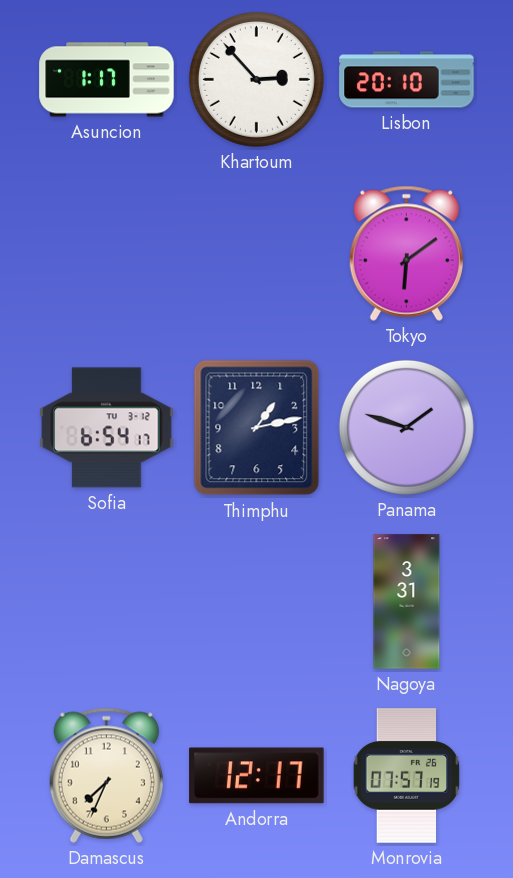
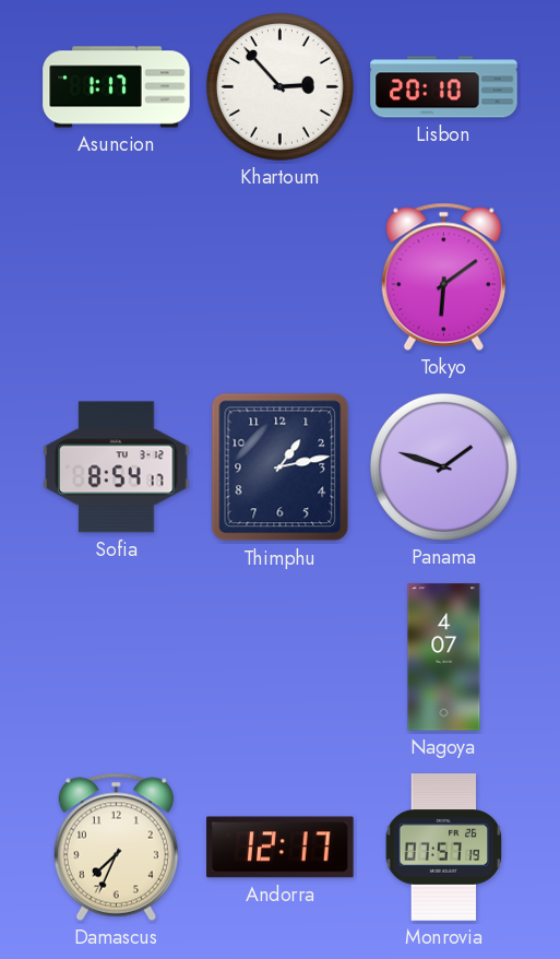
Sofia: 6:54 -> 8:54 (117, 467)
Nagoya: 3:31 -> 4:07 (444, 658)
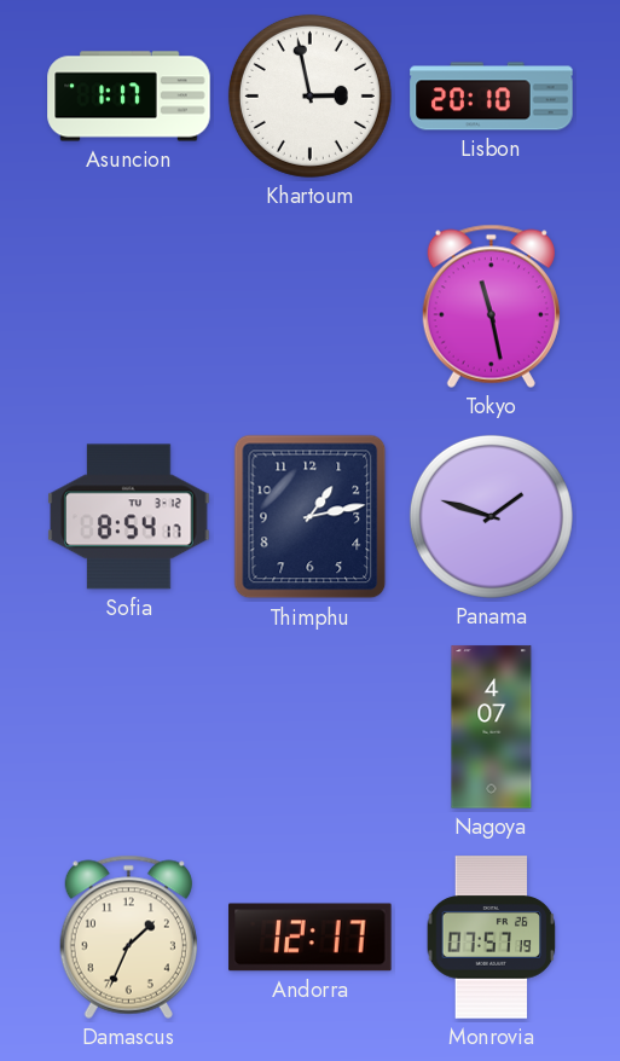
Khartoum: 2:53 -> 2:58 (309, 95)
Tokyo: 6:09 -> 11:28 (491, 306)
Damascus: 7:34 -> 1:34 (128, 937)
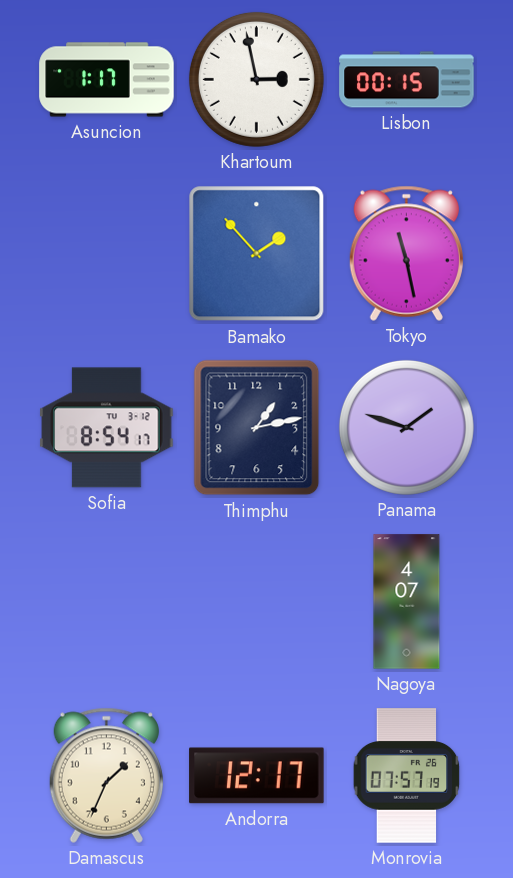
Lisbon: 20:10 -> 00:15 (407, 80)
Bamako: none -> 1:53 (257, 254)
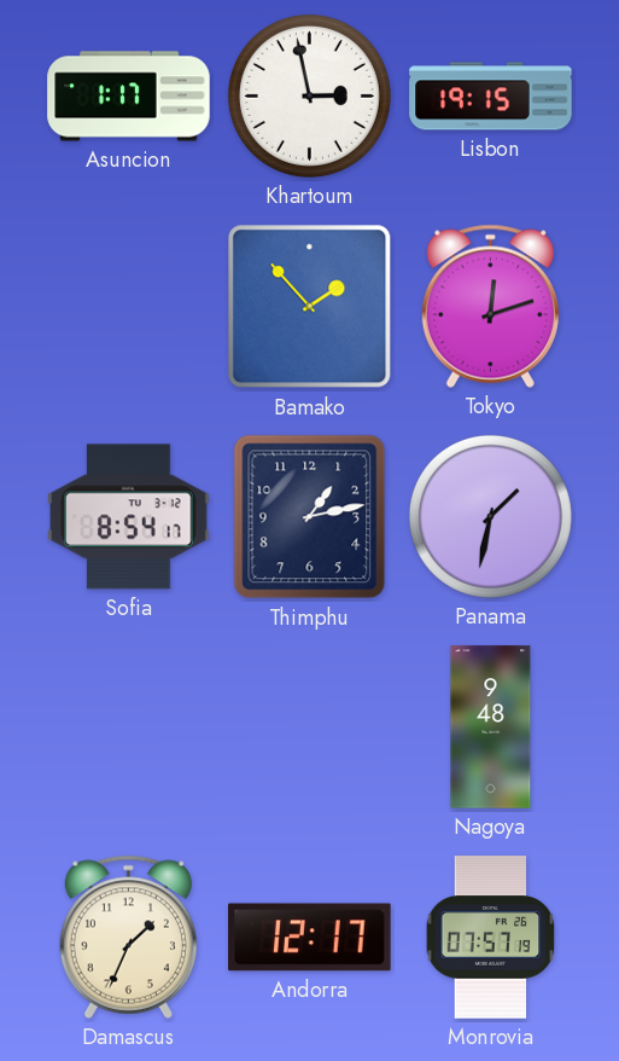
Lisbon: 00:15 -> 19:15 (491, 97)
Tokyo: 11:28 -> 12:12 (490, 306)
Panama: 1:48 -> 1:32 (490, 516)
Nagoya: 4:07 -> 9:48 (491, 727)
